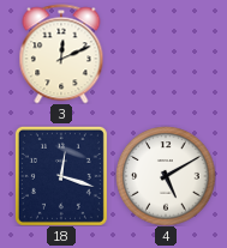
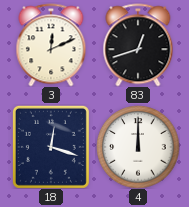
83: none -> 12:42 (138, 45)
4: 5:10 -> 12:00 (138, 147)
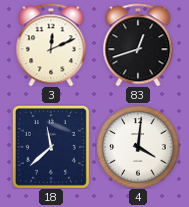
18: 12:18 -> 11:38 (51, 147)
4: 12:00 -> 4:01 (138, 147)
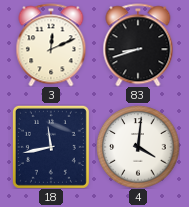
83: 12:42 -> 8:42 (138, 45)
18: 11:38 -> 11:43 (51, 147)
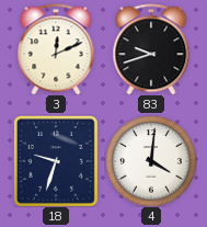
83: 8:42 -> 9:42 (151, 49)
18: 11:43 -> 9:33 (56, 161)
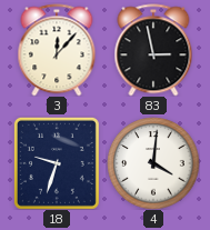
3: 12:11 -> 12:07 (57, 50)
83: 9:42 -> 2:58 (153, 50)
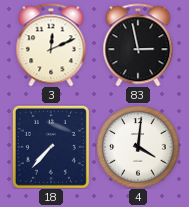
3: 12:07 -> 12:11 (51, 45)
18: 9:33 -> 7:37 (51, 147)
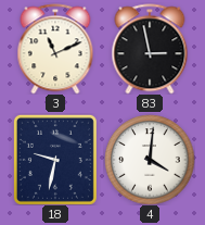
3: 12:11 -> 11:11 (55, 49)
18: 7:37 -> 9:32 (55, 160)
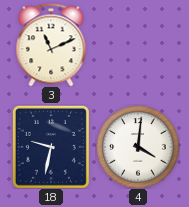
83: 2:58 -> none (150, 49)
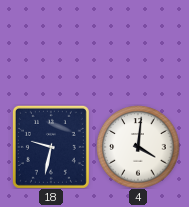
3: 11:11 -> none (51, 45)
